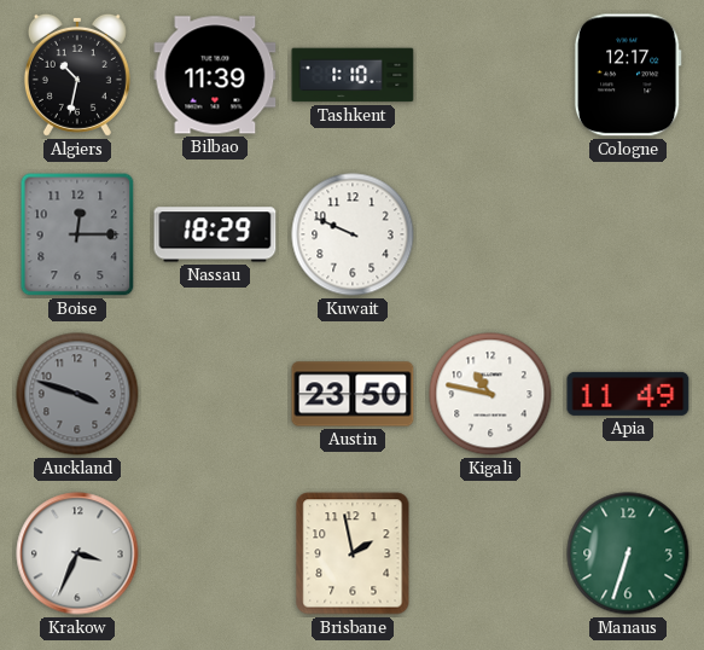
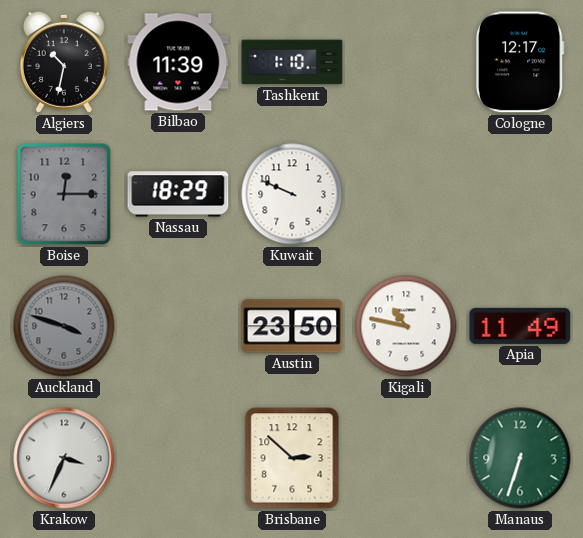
Brisbane: 1:58 -> 2:52 (292, 458)
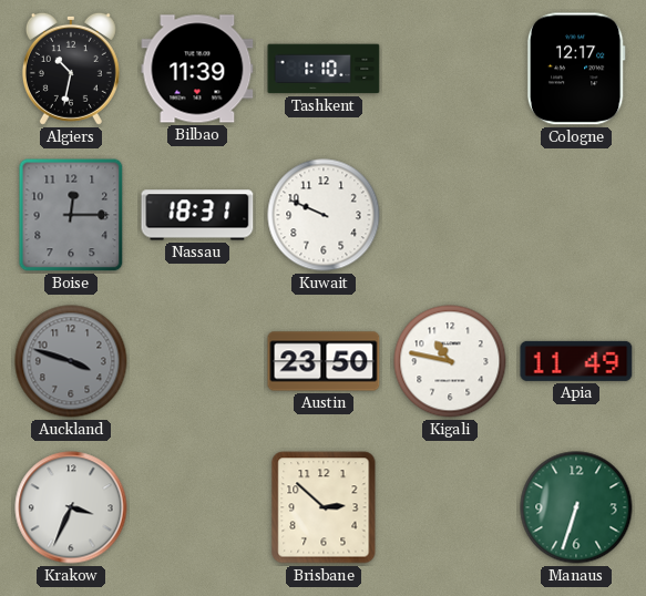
Nassau: 18:29 -> 18:31 (197, 215)
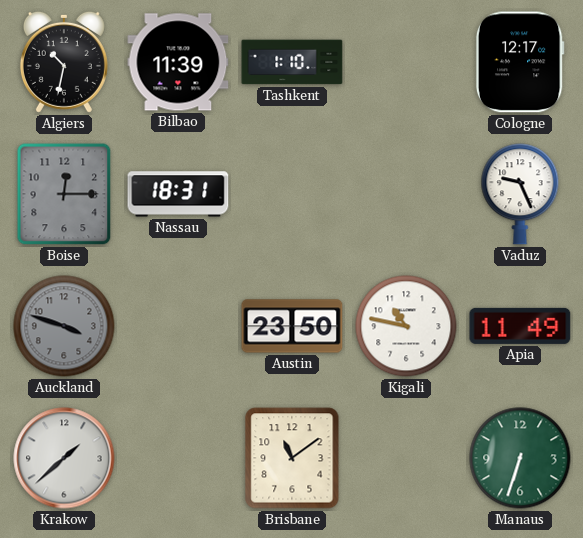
Kuwait: 9:49 -> none (324, 215)
Vaduz: none -> 9:26 (520, 194)
Krakow: 3:34 -> 1:38 (64, 458)
Brisbane: 2:52 -> 11:09 (292, 458)
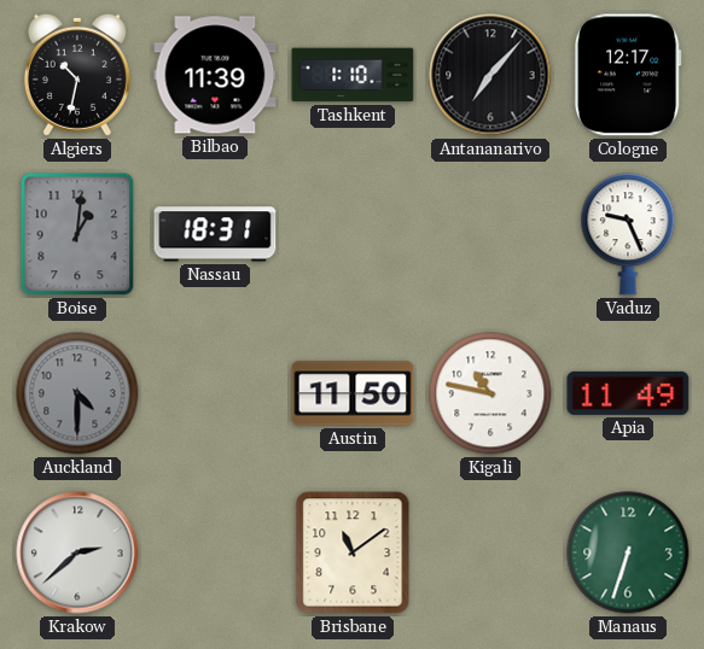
Antananarivo: none -> 7:07 (490, 75)
Boise: 12:15 -> 1:01 (77, 234)
Auckland: 3:48 -> 4:30 (77, 393)
Austin: 23:50 -> 11:50 (353, 393)
Krakow: 1:38 -> 2:38 (77, 552)
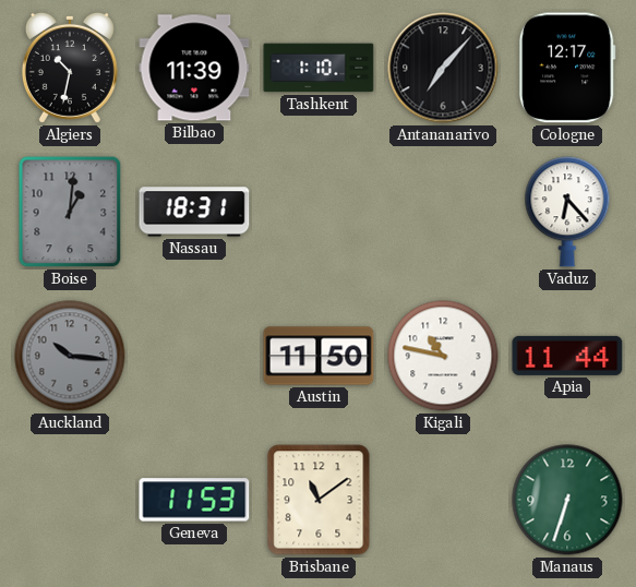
Vaduz: 9:26 -> 6:23 (567, 212)
Auckland: 4:30 -> 10:16 (70, 356)
Apia: 11:49 -> 11:44 (567, 356)
Krakow: 2:38 -> none (77, 552)
Geneva: none -> 11:53 (194, 500)
